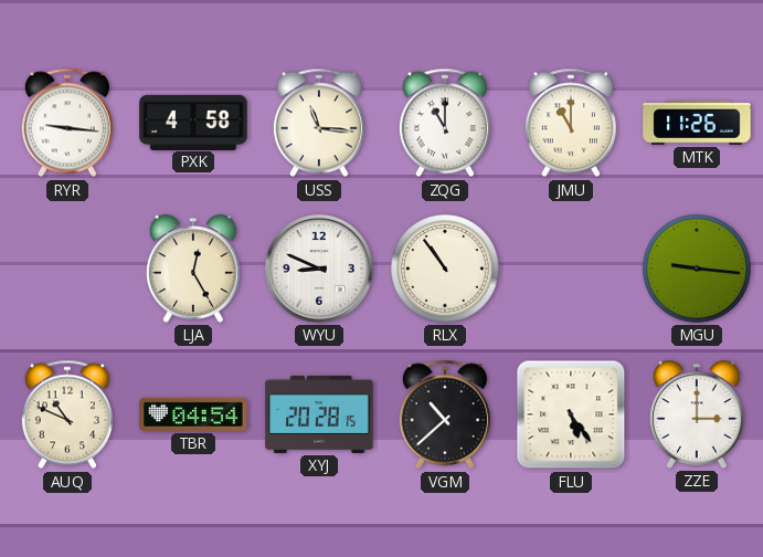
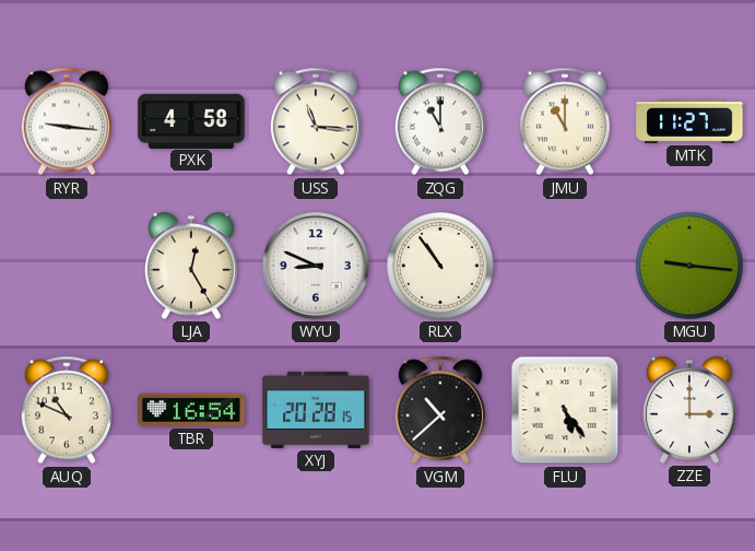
MTK: 11:26 -> 11:27 (689, 121)
TBR: 04:54 -> 16:54 (191, 410)
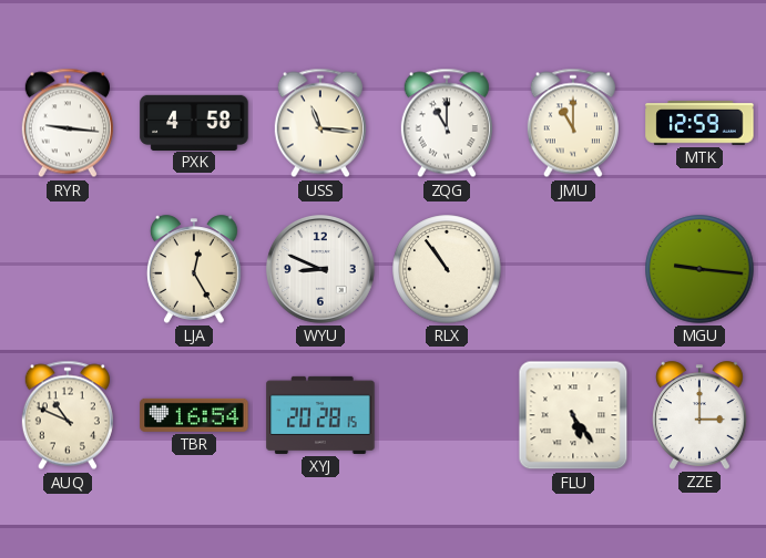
MTK: 11:27 -> 12:59 (699, 123)
VGM: 10:38 -> none (440, 410)
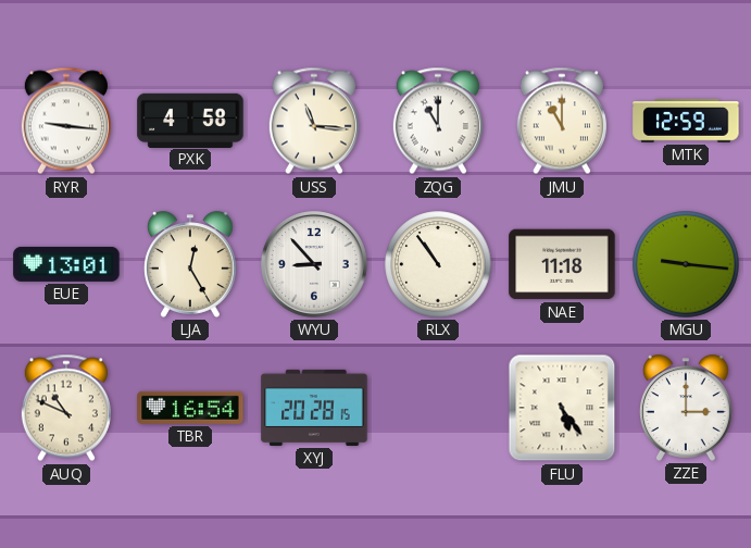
EUE: none -> 13:01 (66, 264)
WYU: 8:49 -> 8:53 (315, 265)
NAE: none -> 11:18 (562, 264)
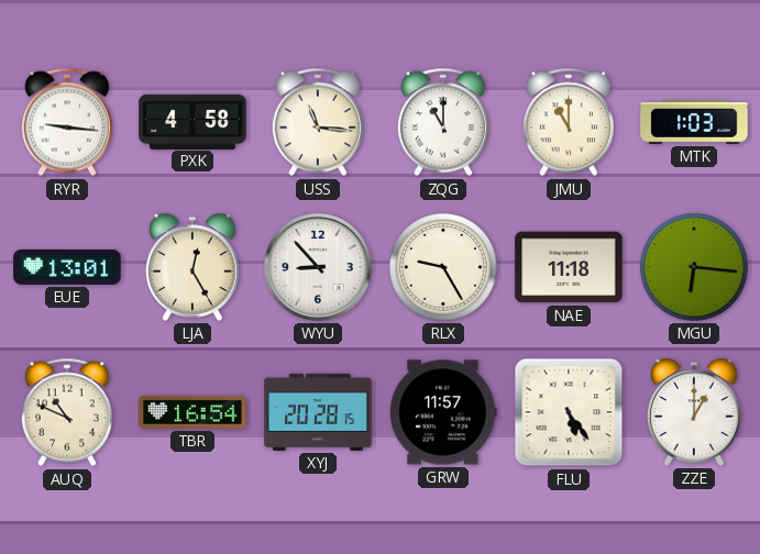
MTK: 12:59 -> 1:03 (694, 122)
RLX: 10:54 -> 9:25 (443, 267)
MGU: 9:16 -> 6:16 (694, 267)
GRW: none -> 11:57 (443, 412)
ZZE: 3:00 -> 1:00 (694, 412)
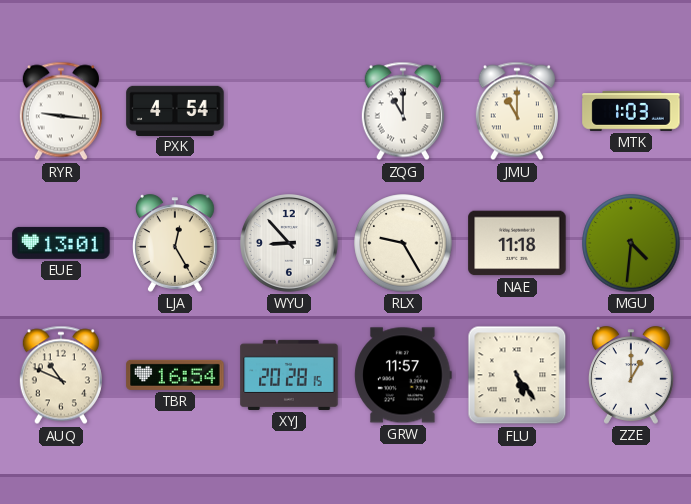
PXK: 4:58 -> 4:54 (175, 110)
USS: 11:16 -> none (318, 122)
MGU: 6:16 -> 4:31 (631, 243)
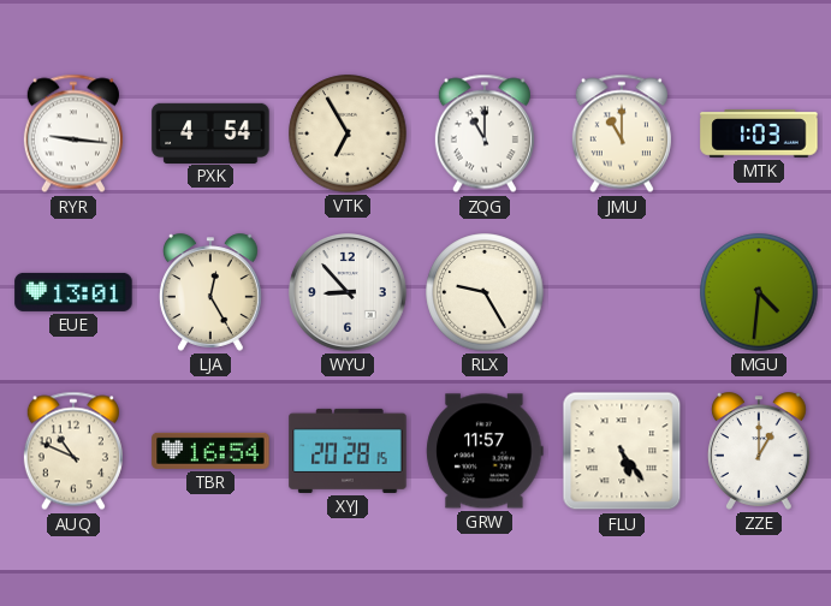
VTK: none -> 6:55 (348, 133)
NAE: 11:18 -> none (517, 243)
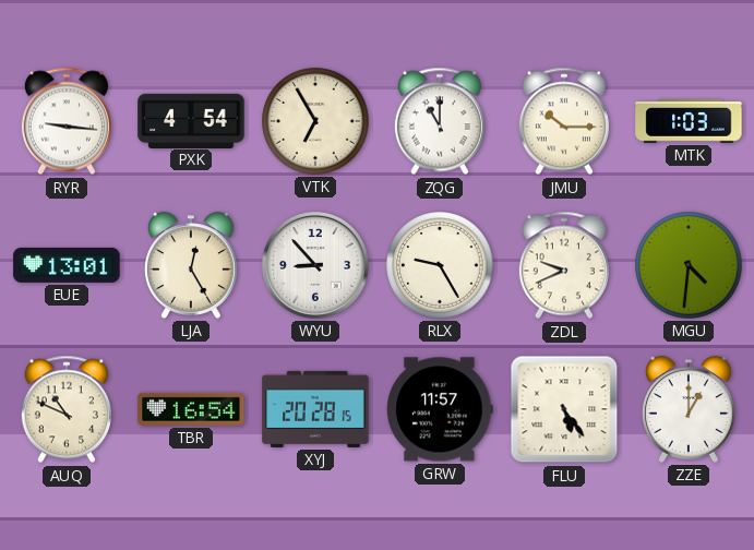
JMU: 11:00 -> 10:15 (564, 121)
ZDL: none -> 9:41 (564, 265)
